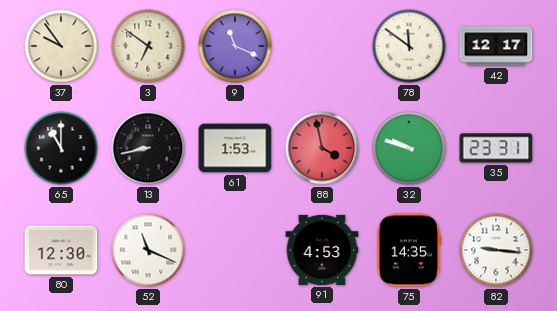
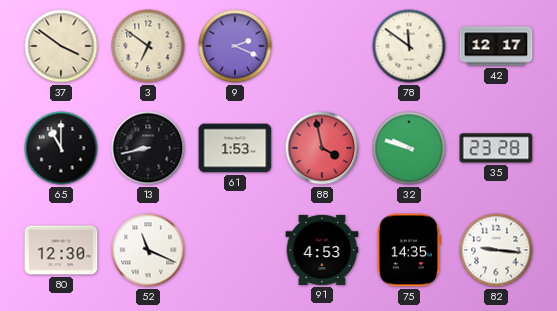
37: 9:54 -> 3:51 (61, 46)
9: 11:19 -> 2:19 (235, 46)
35: 23:31 -> 23:28 (496, 148)
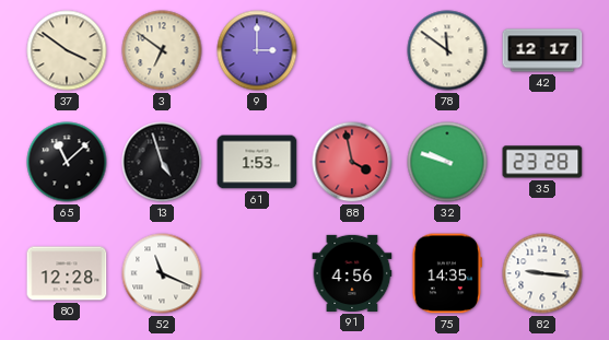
9: 2:19 -> 3:00 (257, 50)
65: 11:00 -> 11:08 (67, 162)
13: 8:43 -> 4:57 (162, 162)
80: 12:30 -> 12:28 (67, 273)
91: 4:53 -> 4:56 (352, 273)
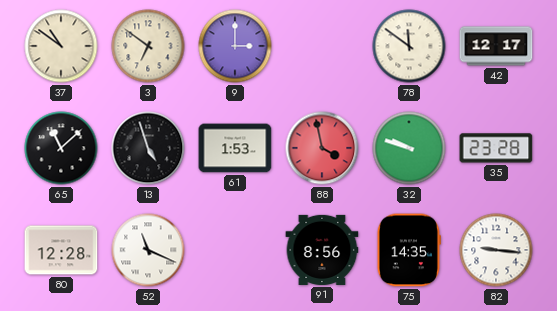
37: 3:51 -> 10:51 (61, 46)
91: 4:56 -> 8:56 (322, 250)
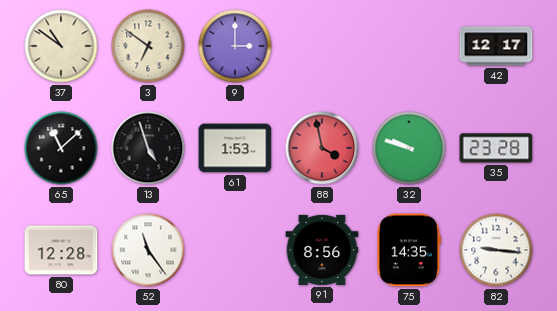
78: 11:51 -> none (409, 46)
52: 11:19 -> 11:24 (148, 250)
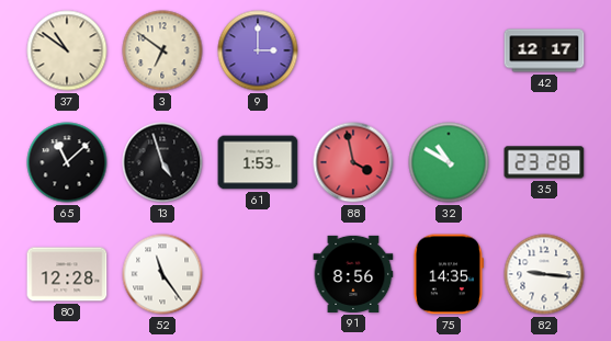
32: 9:48 -> 10:50 (449, 162)
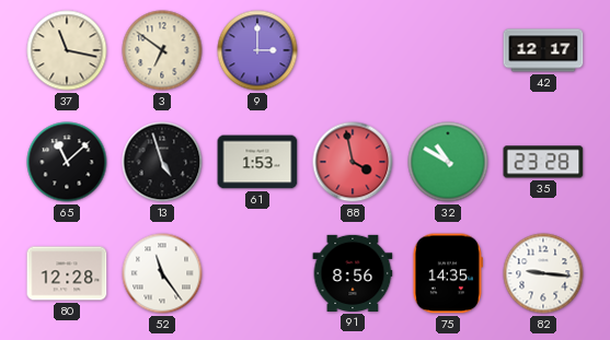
37: 10:51 -> 11:17 (67, 50)
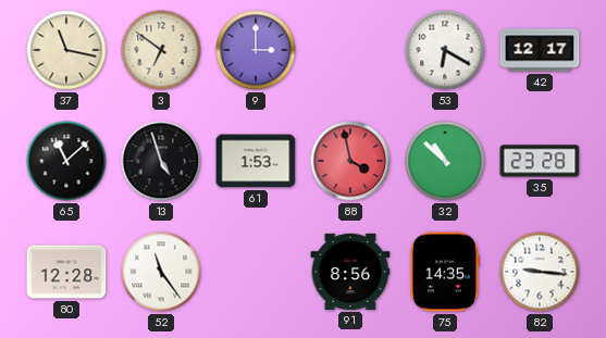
53: none -> 6:20 (445, 50)
32: 10:50 -> 10:52 (445, 161)
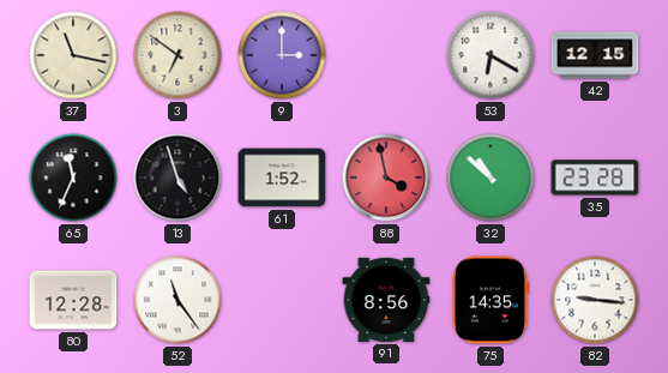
42: 12:17 -> 12:15 (595, 55)
65: 11:08 -> 11:34 (73, 178)
61: 1:53 -> 1:52 (282, 178)
